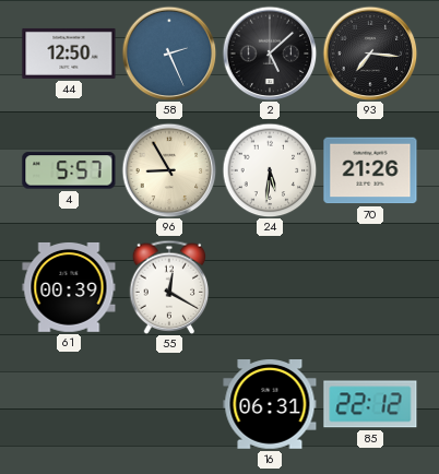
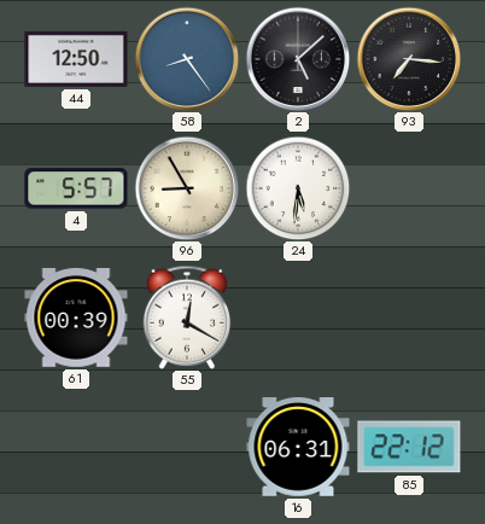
58: 2:26 -> 8:24 (187, 59)
70: 21:26 -> none (370, 170)
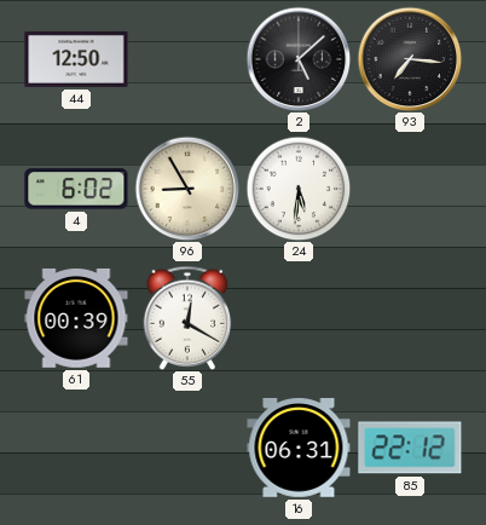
58: 8:24 -> none (187, 59)
4: 5:57 -> 6:02 (76, 189)
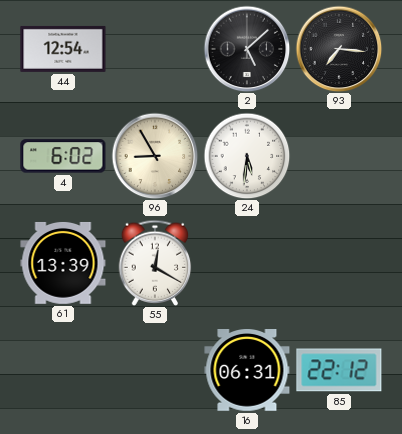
44: 12:50 -> 12:54 (63, 49)
61: 00:39 -> 13:39 (63, 263)
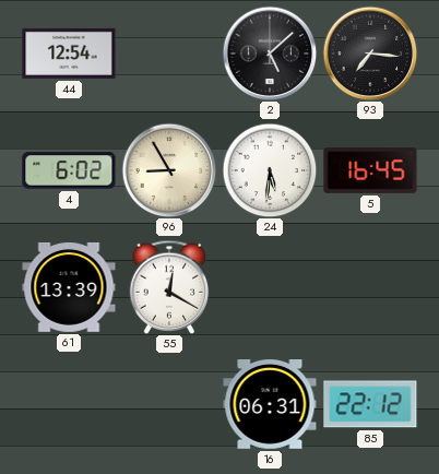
5: none -> 16:45 (370, 171)
